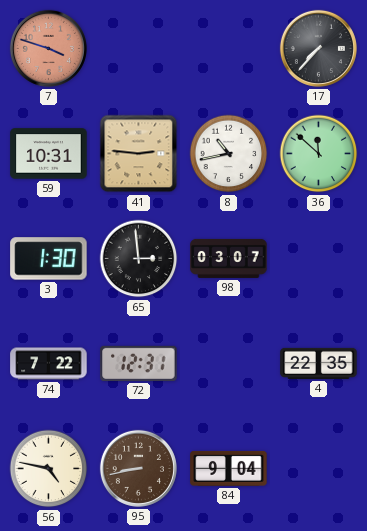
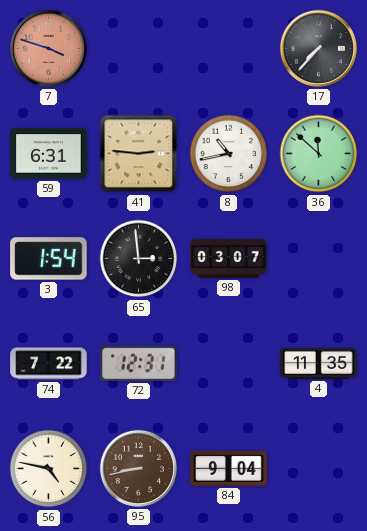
59: 10:31 -> 6:31 (49, 154)
3: 1:30 -> 1:54 (49, 259)
4: 22:35 -> 11:35 (319, 363)
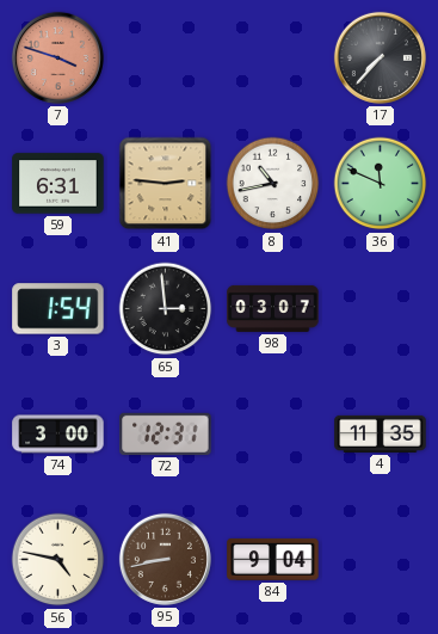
36: 11:52 -> 11:49 (381, 184)
74: 7:22 -> 3:00 (58, 435)
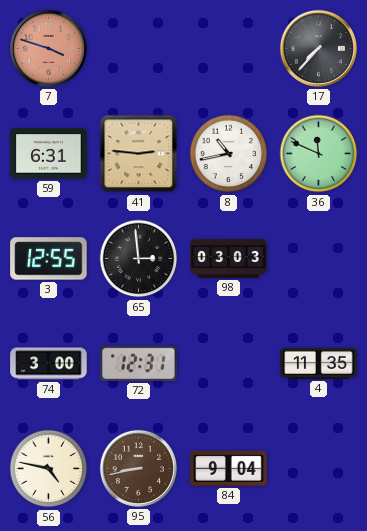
3: 1:54 -> 12:55 (49, 259)
98: 03:07 -> 03:03 (229, 258)
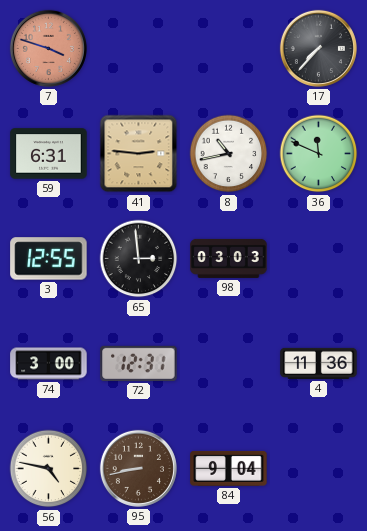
4: 11:35 -> 11:36 (319, 363)
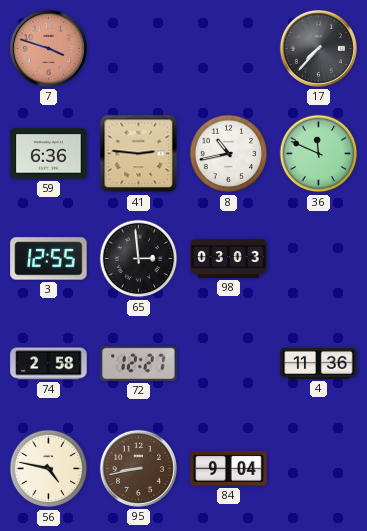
59: 6:31 -> 6:36 (49, 154)
74: 3:00 -> 2:58 (49, 364)
72: 12:31 -> 12:27 (139, 363)
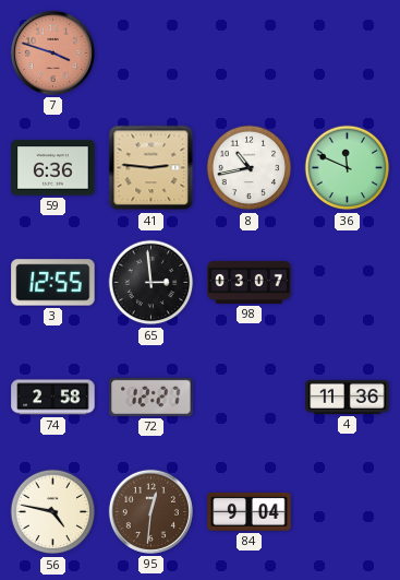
17: 7:37 -> none (318, 48)
98: 03:03 -> 03:07 (250, 282)
95: 8:43 -> 12:31 (150, 511)
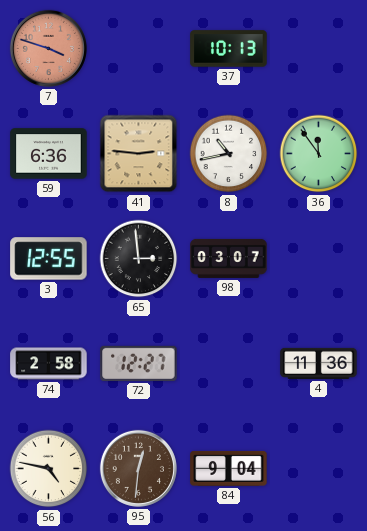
37: none -> 10:13 (229, 49)
36: 11:49 -> 11:54 (319, 154)
